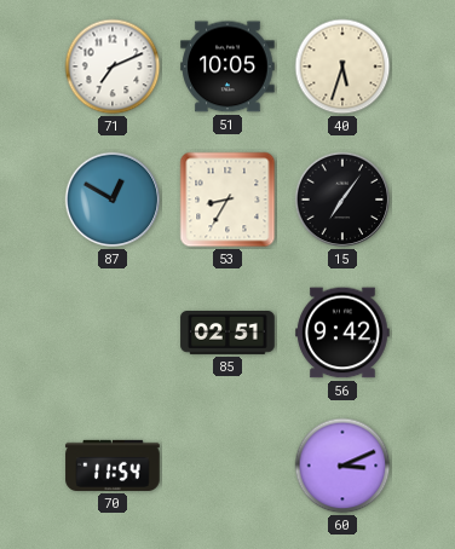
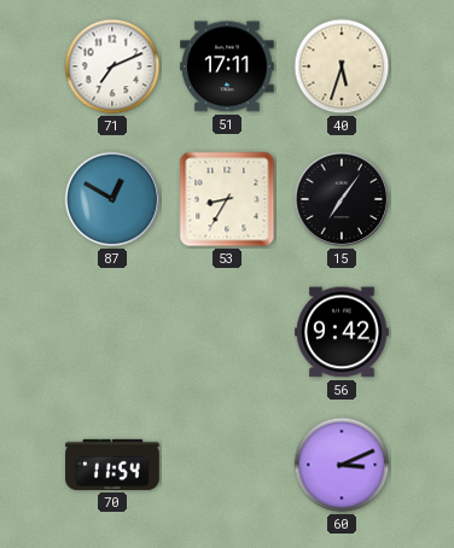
51: 10:05 -> 17:11 (227, 66)
85: 02:51 -> none (227, 334)
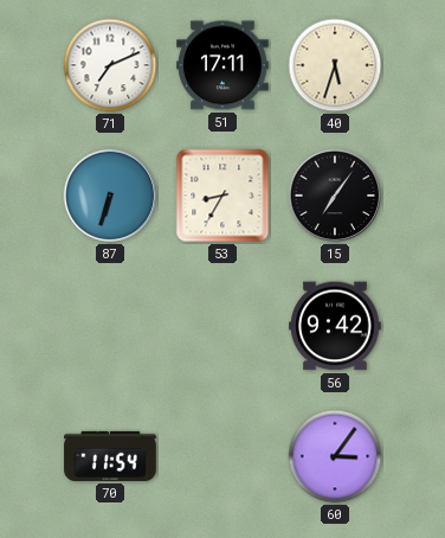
87: 12:50 -> 6:33 (110, 196)
60: 3:11 -> 3:06 (335, 456)
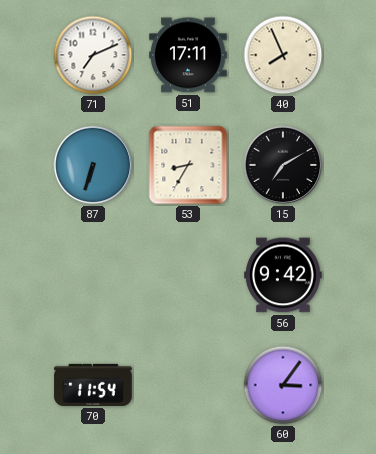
40: 5:33 -> 7:56 (283, 55)
15: 7:06 -> 7:10 (283, 165)
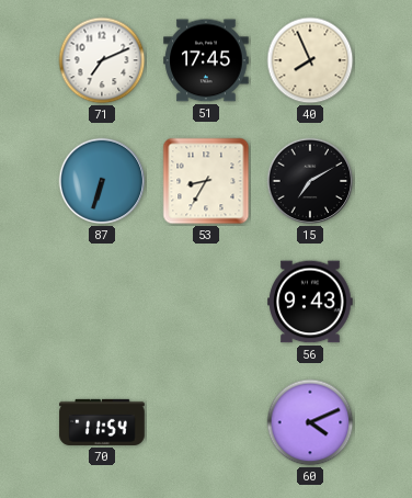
51: 17:11 -> 17:45 (206, 60)
56: 9:42 -> 9:43 (310, 302)
60: 3:06 -> 4:11 (310, 422)
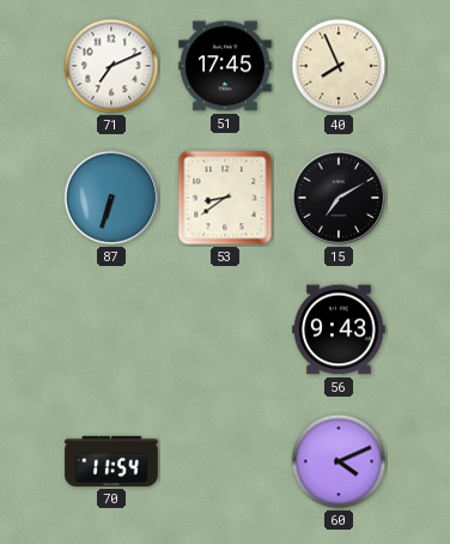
53: 8:35 -> 8:39 (225, 198)
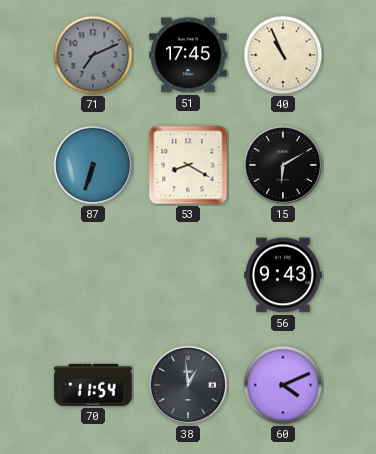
71 dial: white -> grey (93, 55)
40: 7:56 -> 10:56 (283, 55)
53: 8:39 -> 8:20 (188, 165)
15: 7:10 -> 6:10 (283, 165)
38: none -> 12:59 (188, 385)
